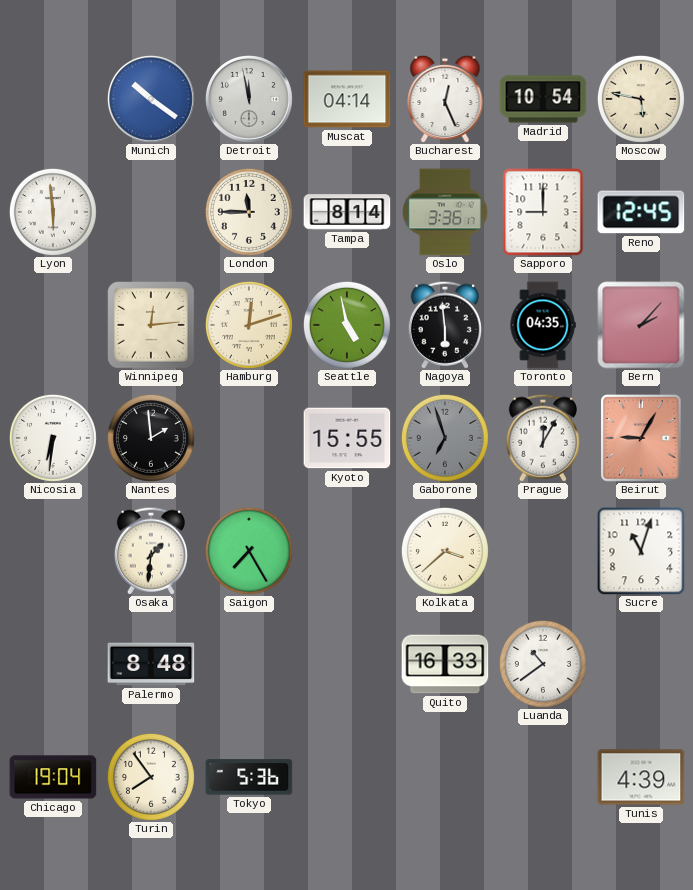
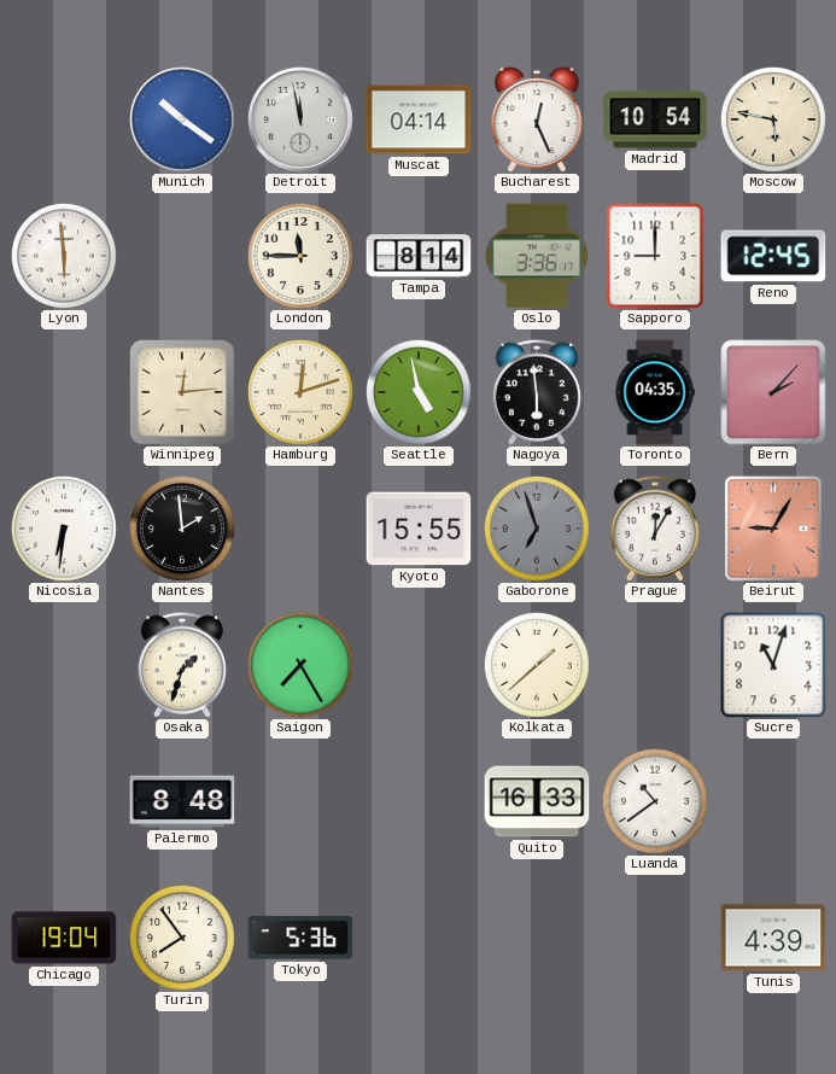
Osaka: 1:31 -> 1:33 (182, 665)
Kolkata: 3:38 -> 1:38 (537, 665)
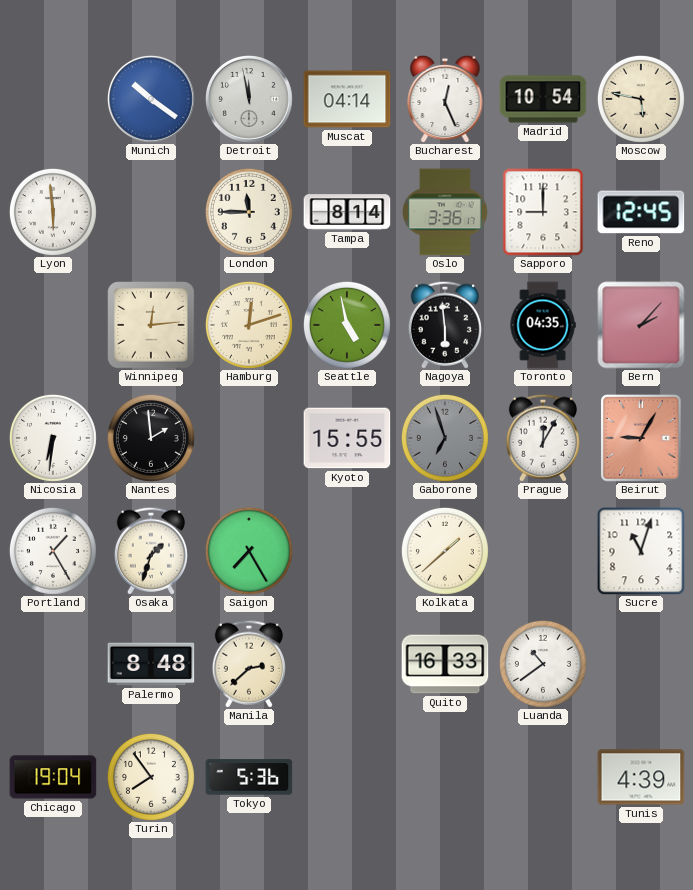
Portland: none -> 1:25 (53, 551)
Manila: none -> 2:38 (249, 664)
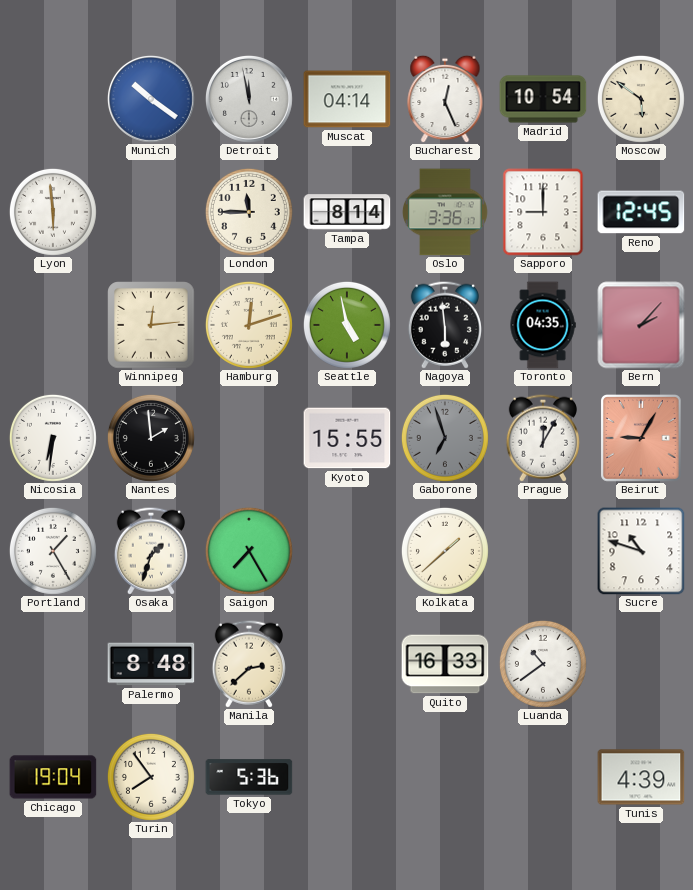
Moscow: 5:47 -> 5:51 (641, 99)
Sucre: 11:03 -> 10:48 (641, 551)
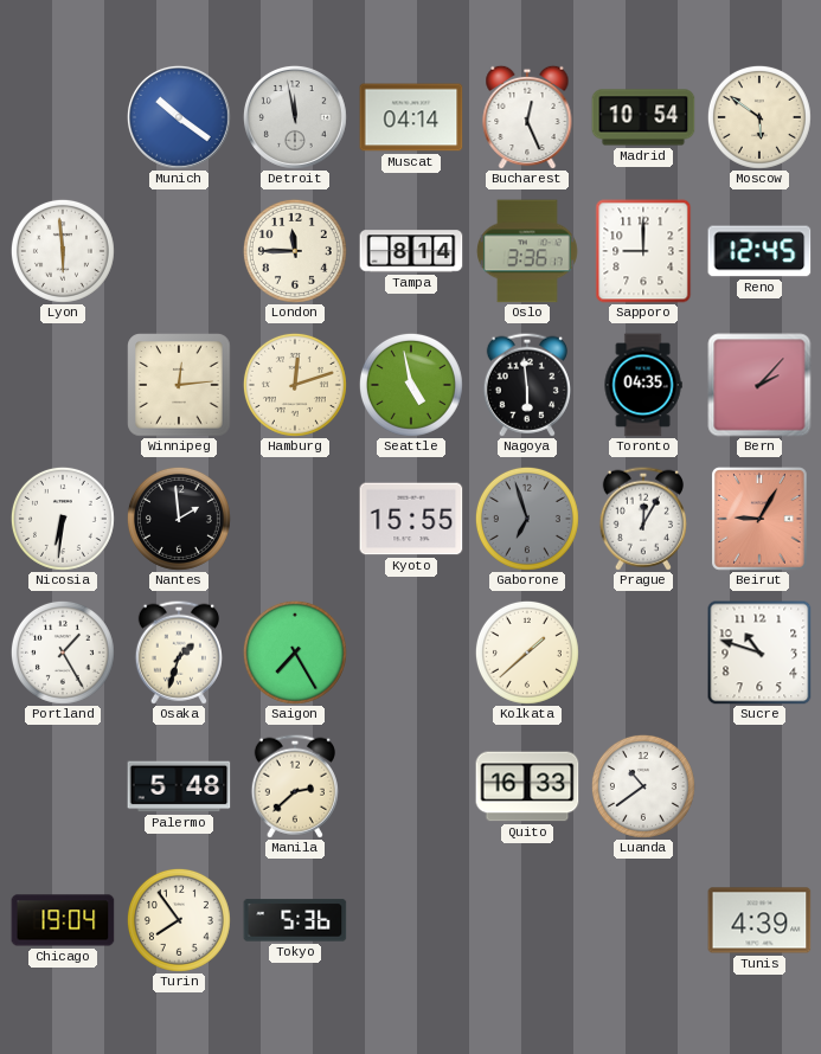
Palermo: 8:48 -> 5:48 (179, 786)
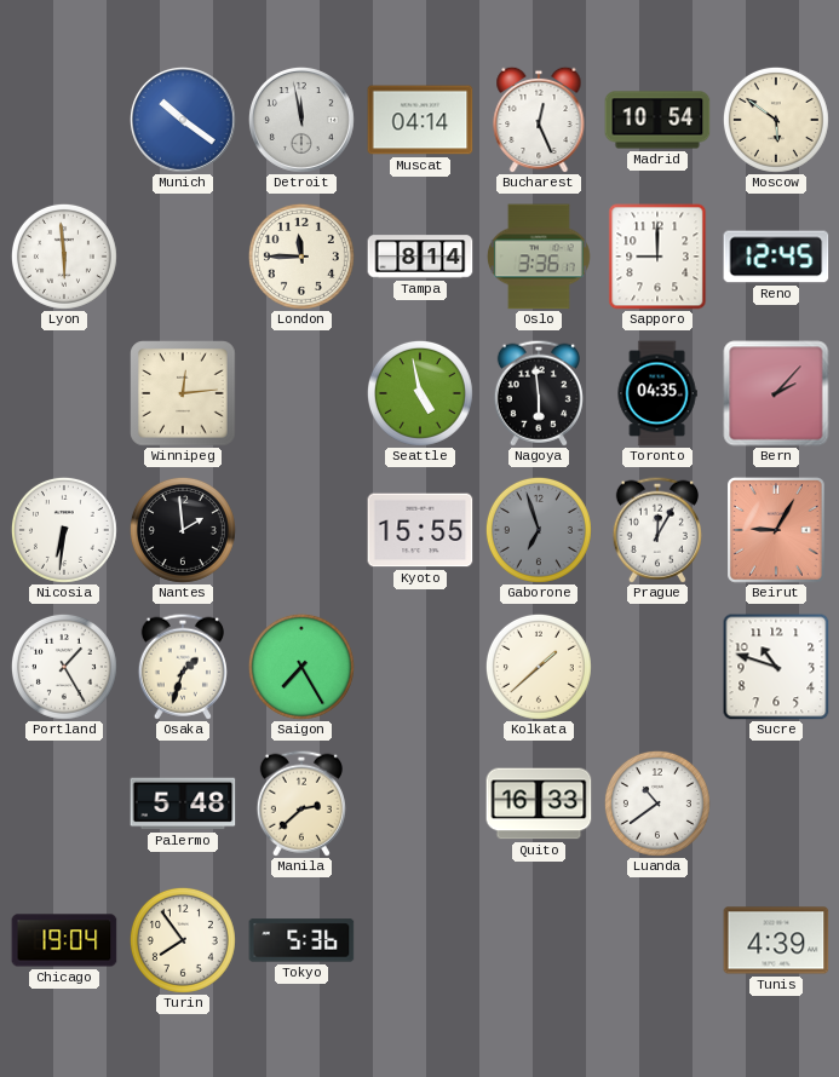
Hamburg: 12:12 -> none (295, 385)
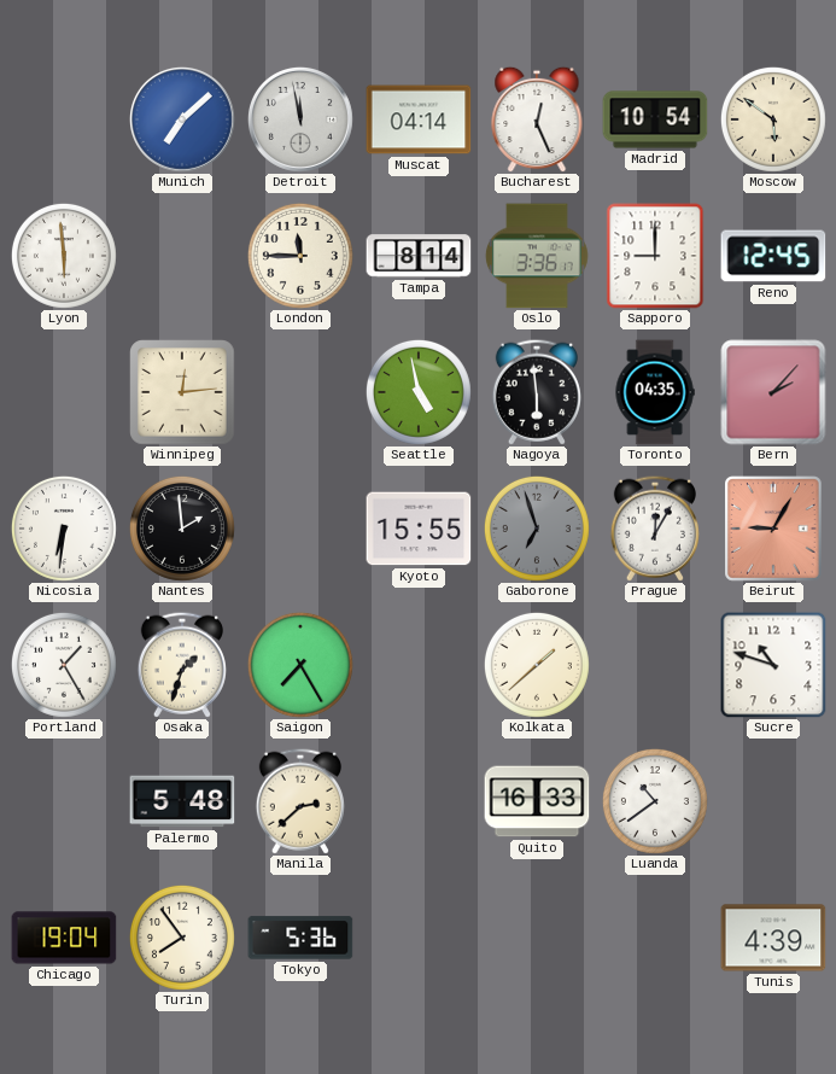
Munich: 10:21 -> 7:08 (182, 119)
